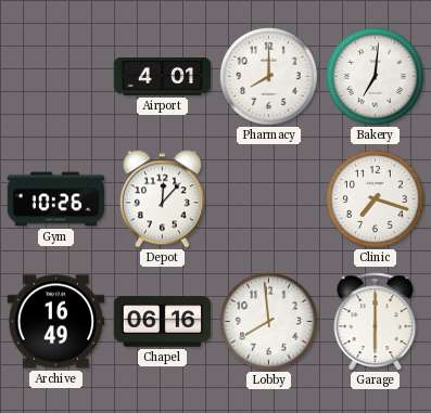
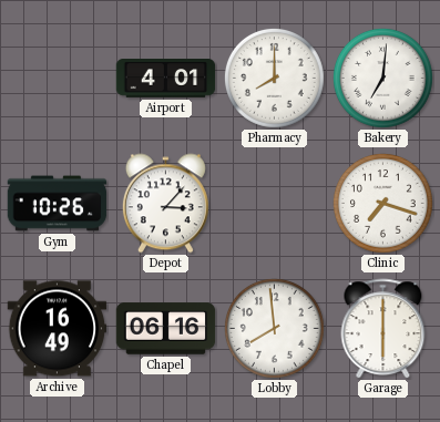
Depot: 12:07 -> 3:07 (165, 204)
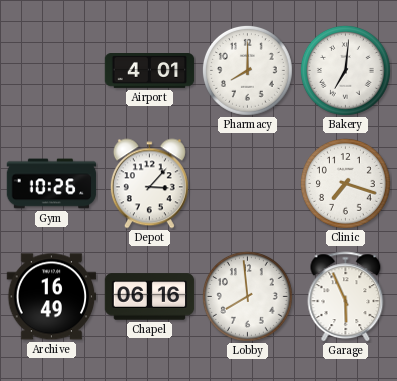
Garage: 6:00 -> 5:56 (346, 297)
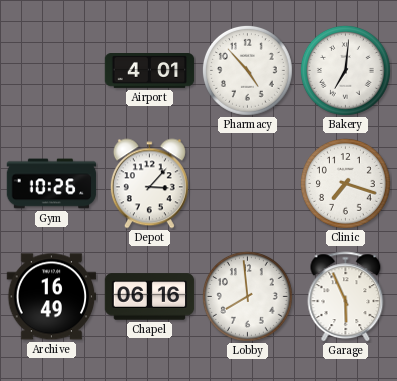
Pharmacy: 8:00 -> 4:53 (247, 70)
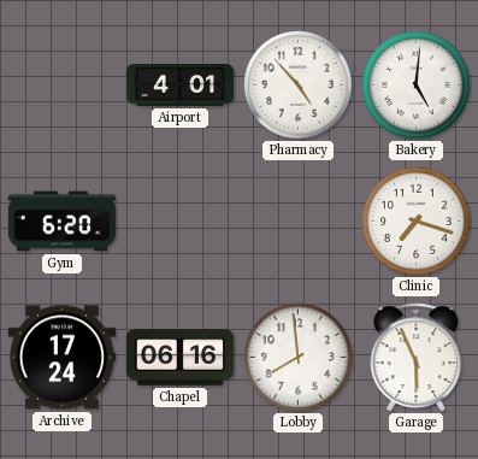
Bakery: 7:01 -> 5:01 (415, 84)
Gym: 10:26 -> 6:20 (63, 222)
Depot: 3:07 -> none (149, 184)
Archive: 16:49 -> 17:24 (63, 358)
